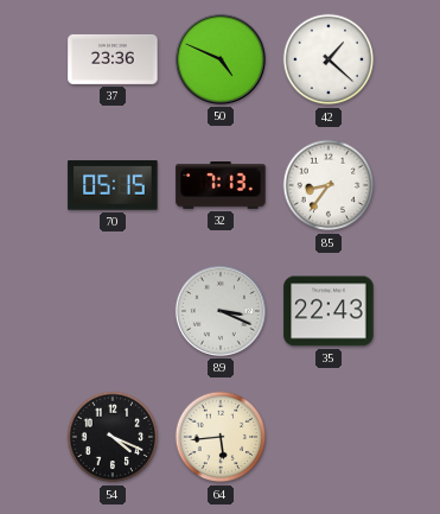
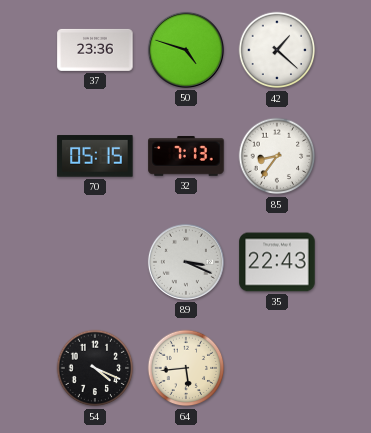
50: 4:49 -> 4:48 (186, 50)
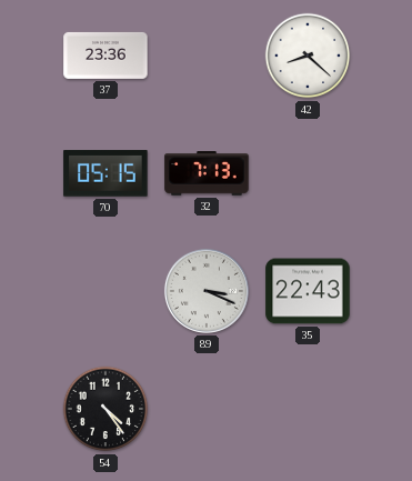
50: 4:48 -> none (186, 50)
42: 1:22 -> 8:22 (308, 56)
85: 8:36 -> none (277, 156)
54: 4:19 -> 4:24 (105, 409)
64: 5:44 -> none (186, 368)
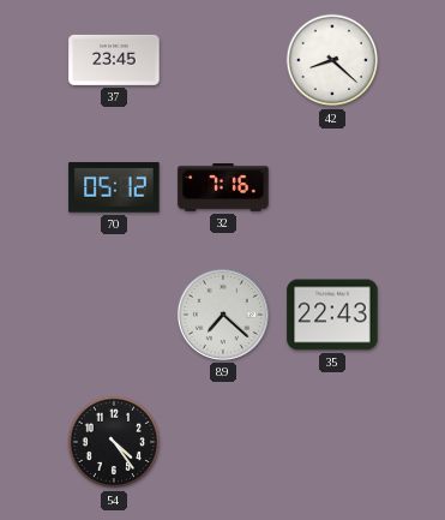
37: 23:36 -> 23:45 (114, 60)
70: 05:15 -> 05:12 (114, 187)
32: 7:13 -> 7:16 (223, 189)
89: 3:19 -> 7:22 (223, 315)
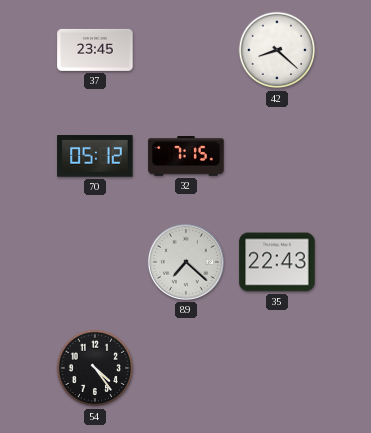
32: 7:16 -> 7:15 (186, 157)
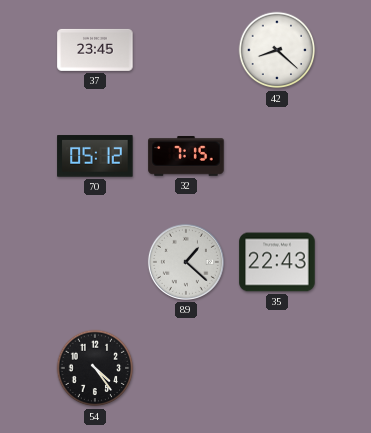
89: 7:22 -> 1:22 (186, 262)
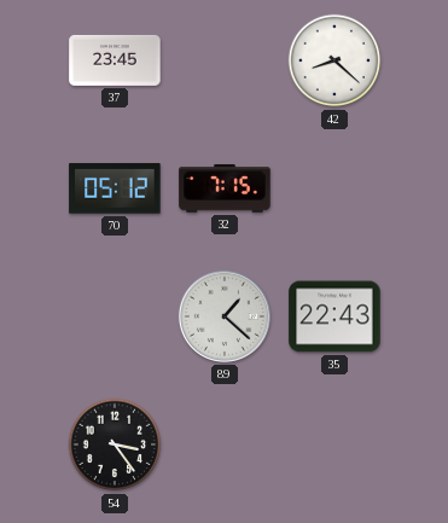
54: 4:24 -> 3:24 (115, 444)
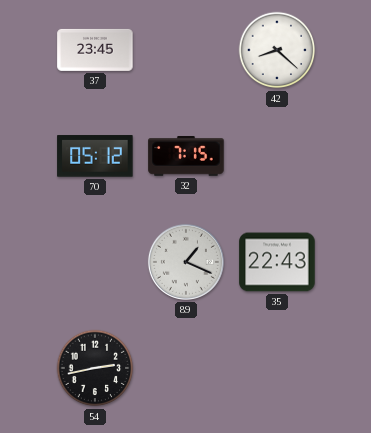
89: 1:22 -> 1:19 (186, 262)
54: 3:24 -> 2:43 (95, 368)
